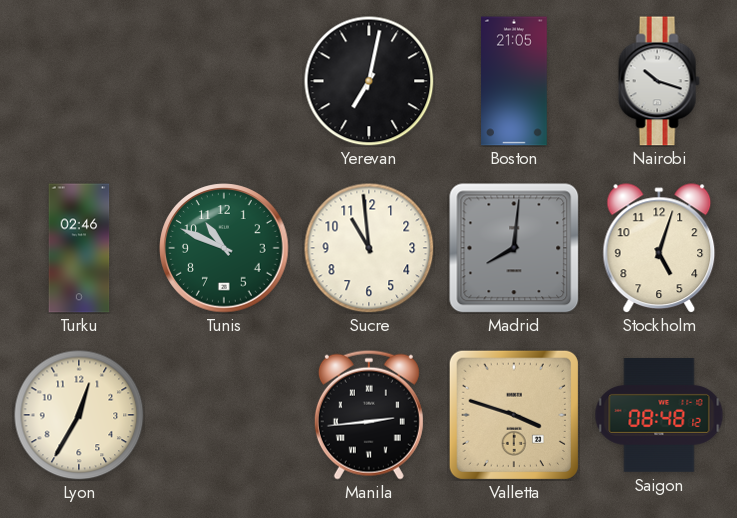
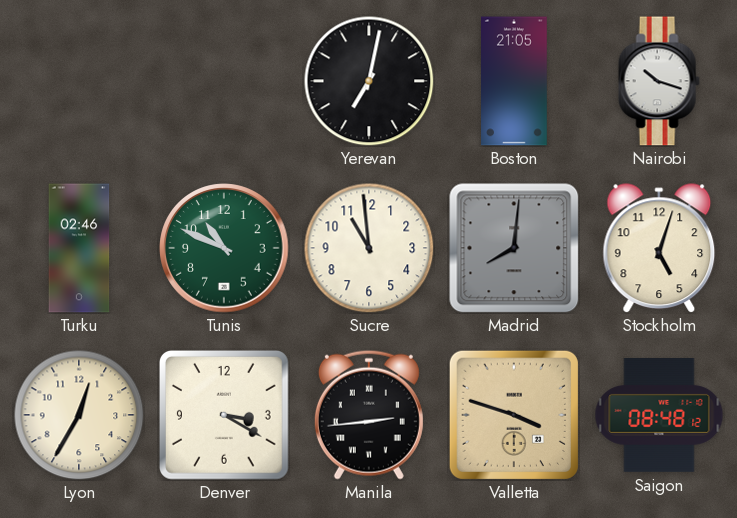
Denver: none -> 3:20 (225, 416)
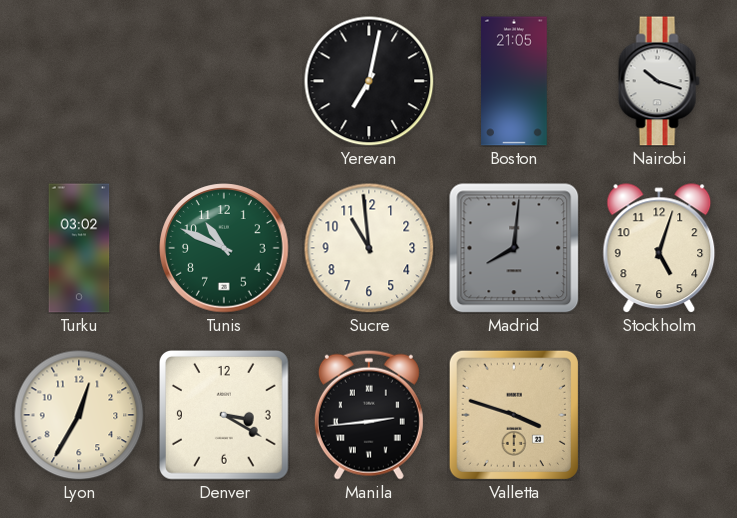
Turku: 02:46 -> 03:02 (79, 248)
Saigon: 08:48 -> none (659, 416)
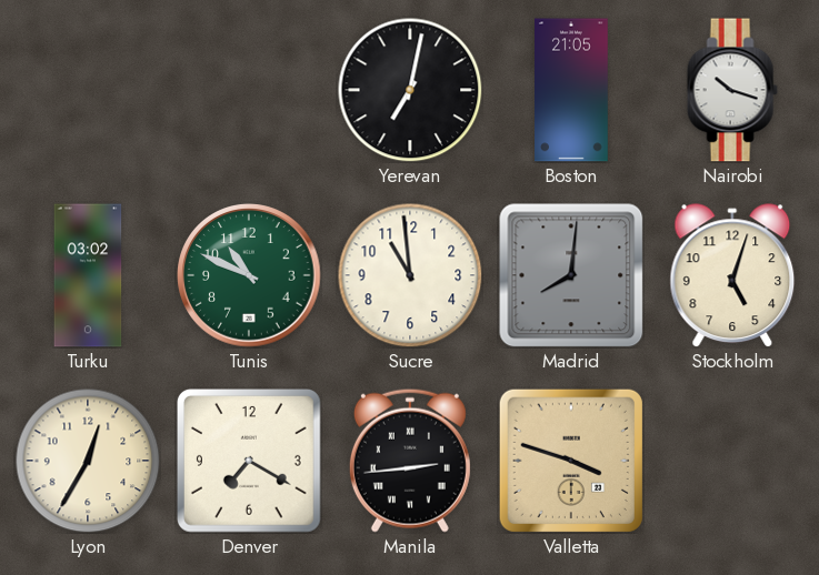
Denver: 3:20 -> 7:20 (250, 462)
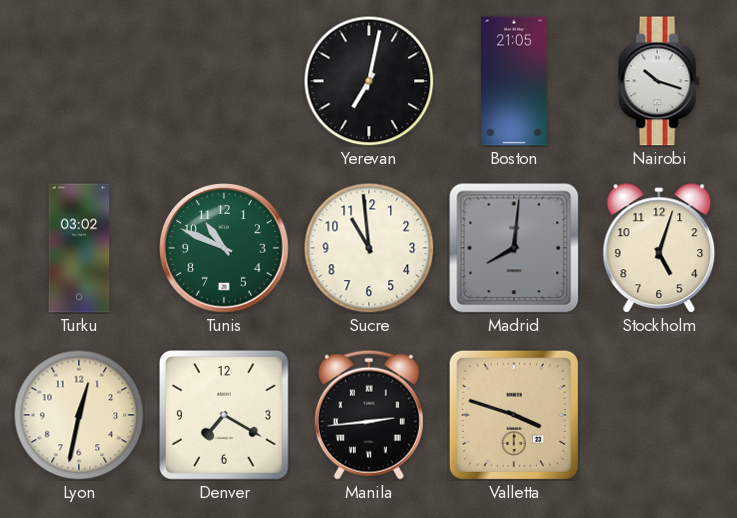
Lyon: 12:35 -> 12:32 (79, 415)
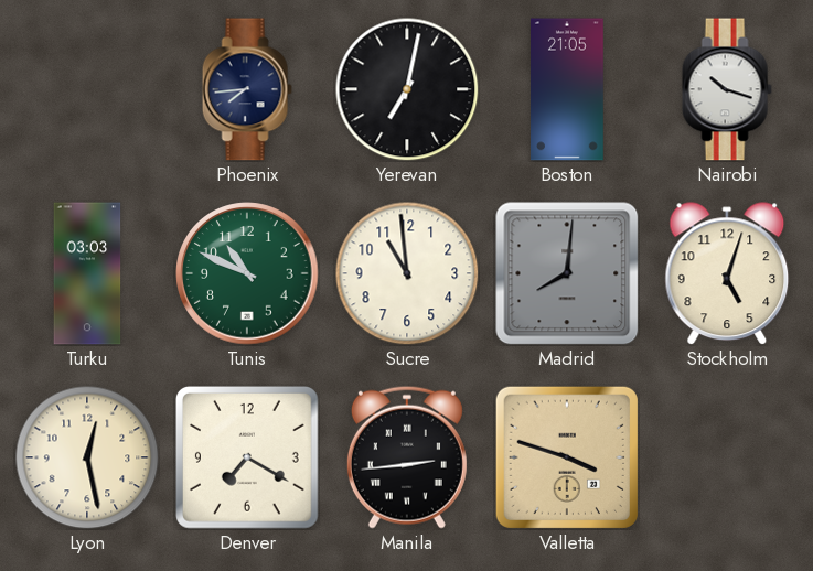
Phoenix: none -> 7:44 (247, 89)
Turku: 03:02 -> 03:03 (87, 273)
Lyon: 12:32 -> 12:28 (87, 457)
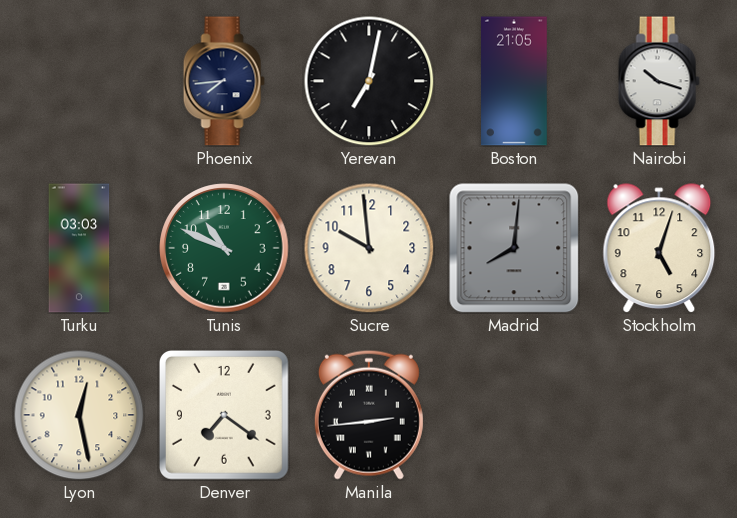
Sucre: 10:59 -> 9:59 (369, 248)
Denver: 7:20 -> 7:21 (225, 416)
Valletta: 3:48 -> none (567, 457)
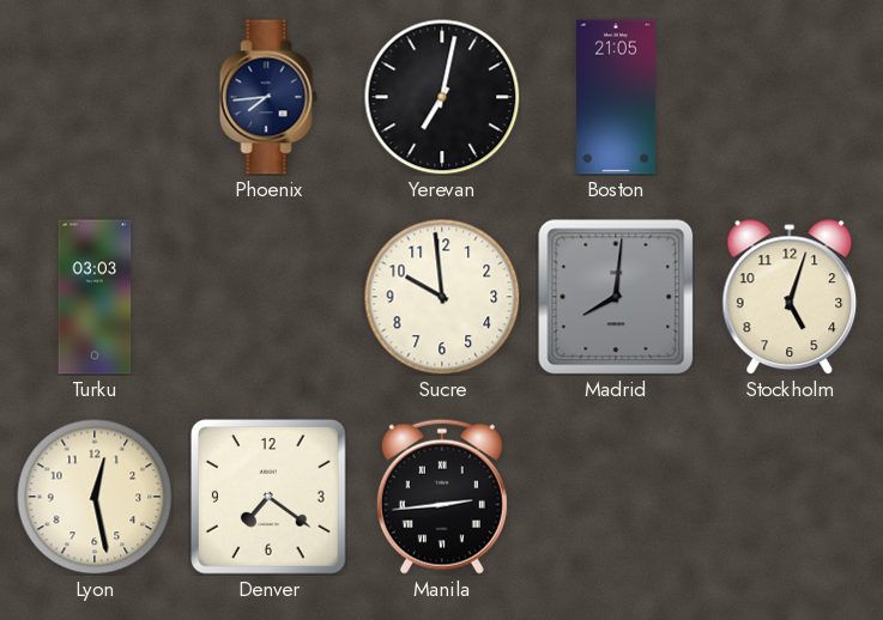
Nairobi: 10:18 -> none (659, 81)
Tunis: 10:49 -> none (224, 248)
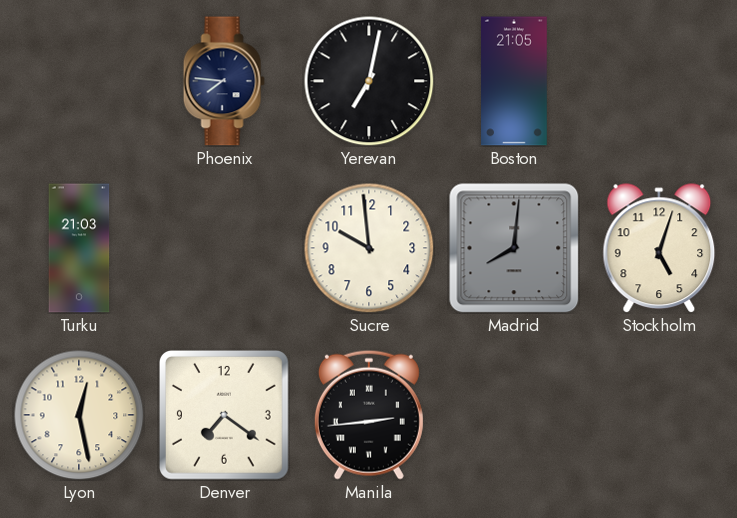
Phoenix: 7:44 -> 7:46 (224, 81)
Turku: 03:03 -> 21:03 (79, 248)
